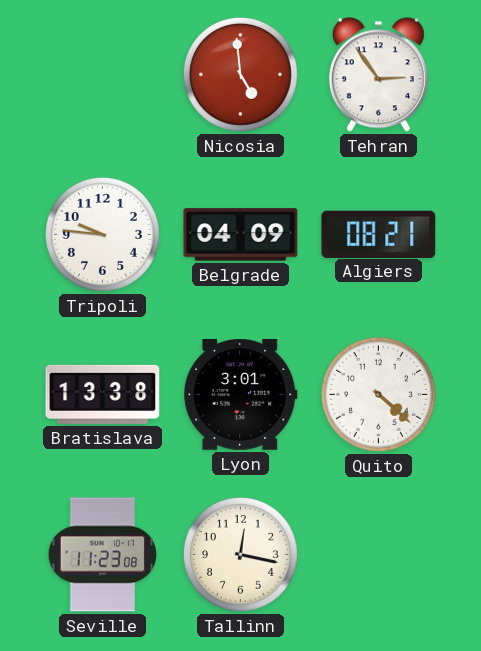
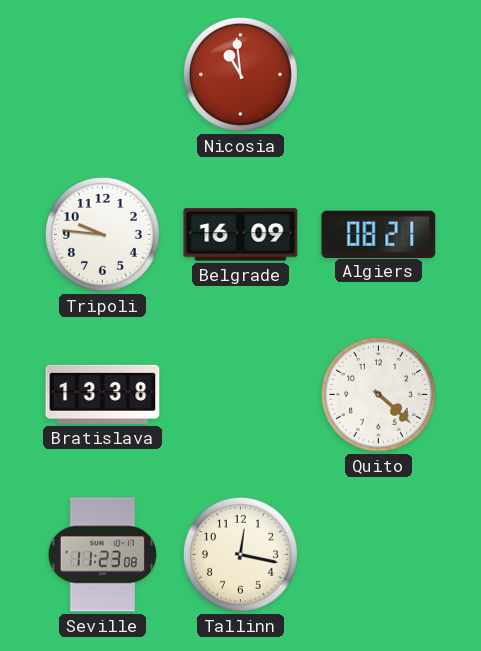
Nicosia: 4:59 -> 10:59 (240, 74)
Tehran: 2:54 -> none (378, 75)
Belgrade: 04:09 -> 16:09 (241, 235)
Lyon: 3:01 -> none (241, 395)
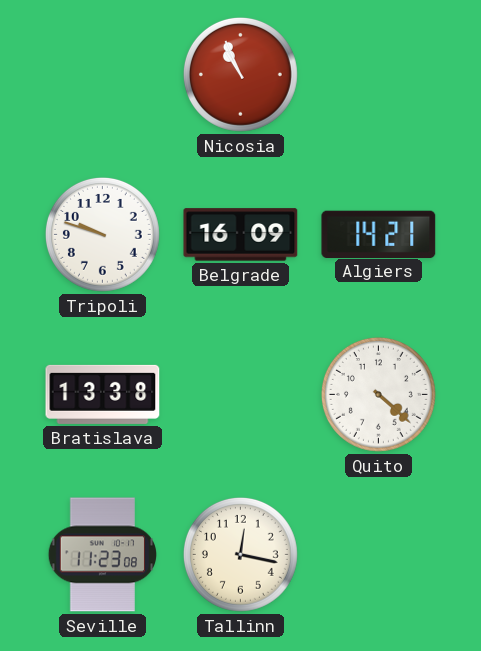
Nicosia: 10:59 -> 10:56 (240, 74)
Tripoli: 9:46 -> 9:48 (102, 234)
Algiers: 08:21 -> 14:21 (379, 234)
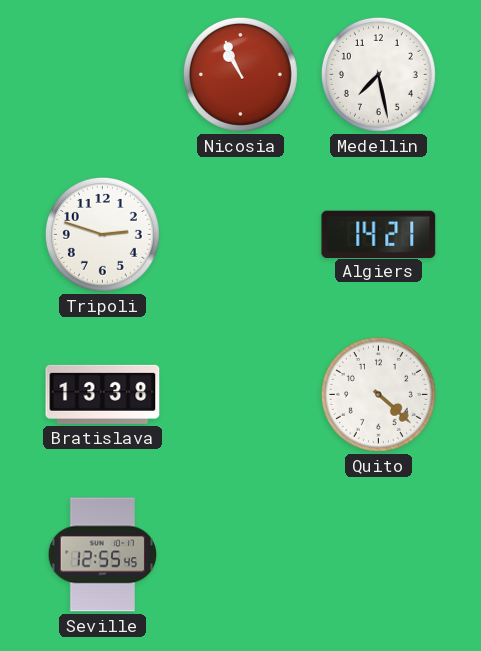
Medellin: none -> 7:28 (378, 74)
Tripoli: 9:48 -> 2:48 (102, 234)
Belgrade: 16:09 -> none (241, 235)
Seville: 11:23 -> 12:55 (102, 555)
Tallinn: 12:17 -> none (240, 554)
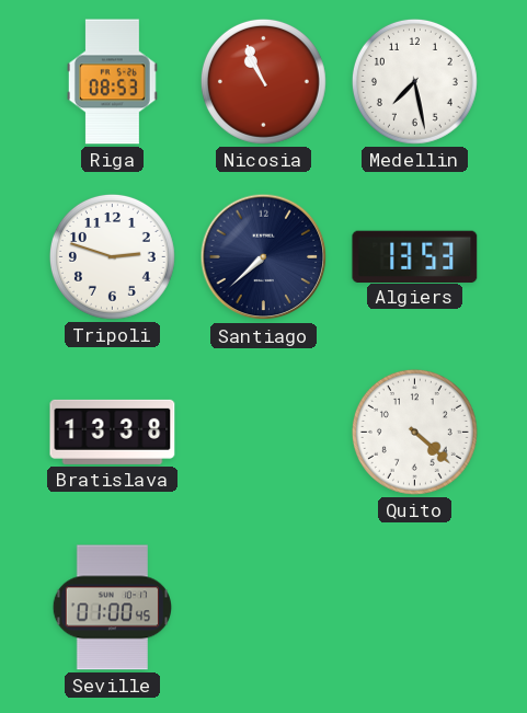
Riga: none -> 08:53 (112, 82)
Santiago: none -> 7:38 (264, 257)
Algiers: 14:21 -> 13:53 (415, 256)
Seville: 12:55 -> 01:00 (112, 608)
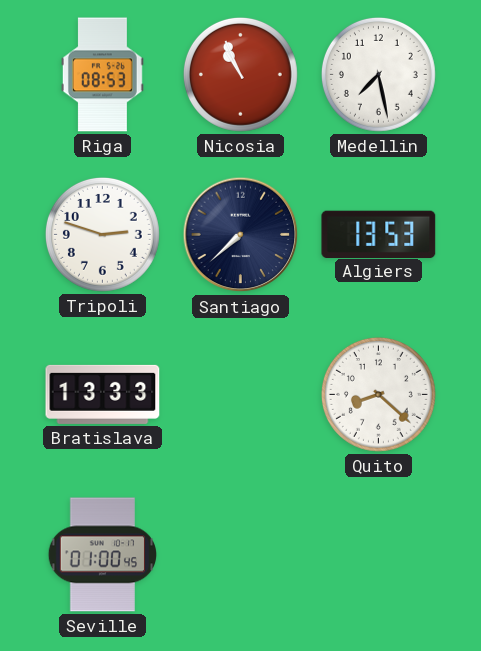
Bratislava: 13:38 -> 13:33 (103, 394)
Quito: 4:22 -> 8:22 (378, 394)
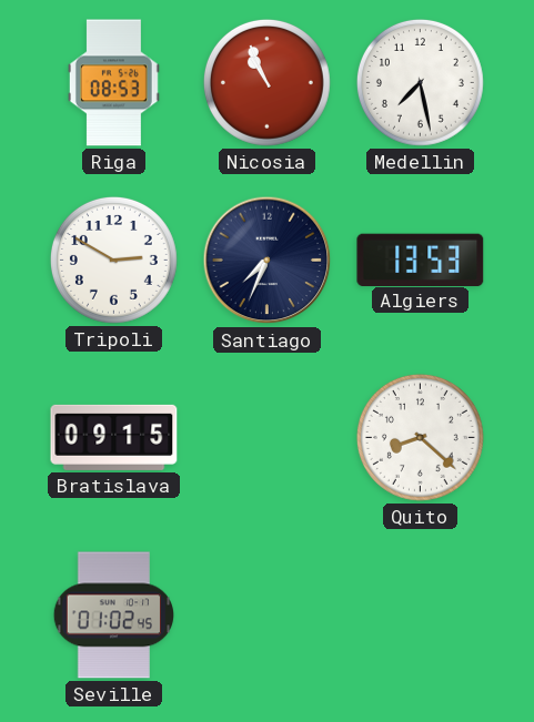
Tripoli: 2:48 -> 2:50 (113, 260)
Santiago: 7:38 -> 7:34 (268, 261)
Bratislava: 13:33 -> 09:15 (114, 437)
Seville: 01:00 -> 01:02 (113, 616)
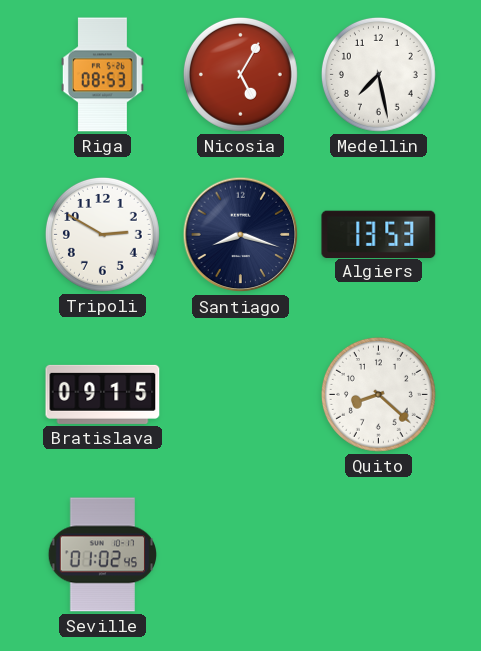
Nicosia: 10:56 -> 5:05 (240, 74)
Santiago: 7:34 -> 8:18 (241, 235)
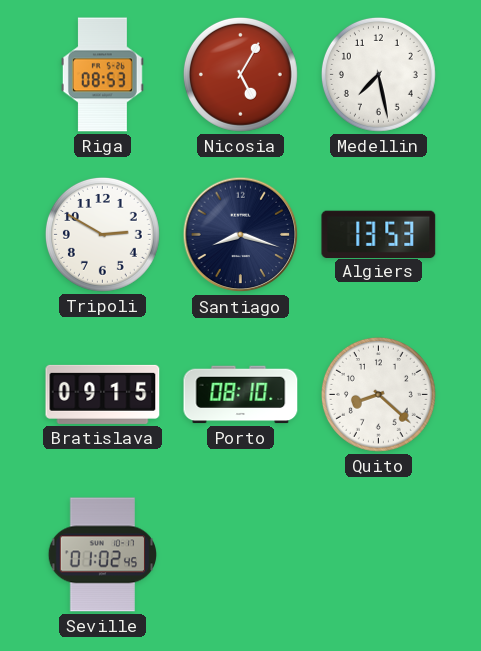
Porto: none -> 08:10 (241, 395)
